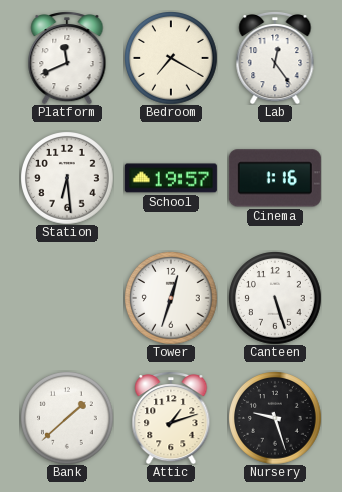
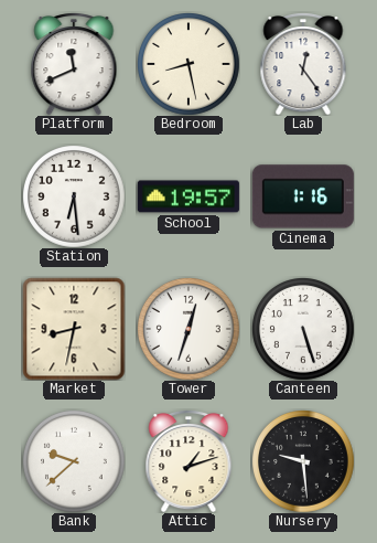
Bedroom: 7:20 -> 8:28 (188, 64)
Market: none -> 8:32 (74, 329)
Bank: 1:38 -> 9:38 (74, 461)
Nursery: 9:27 -> 9:29 (303, 461)
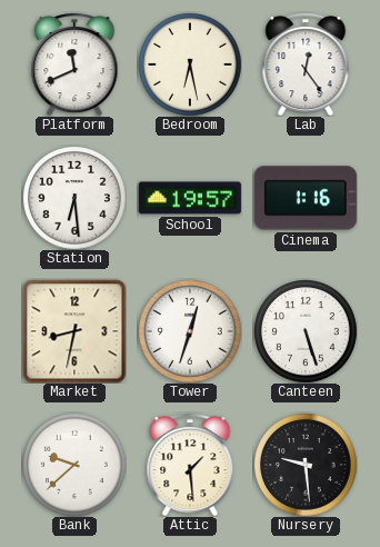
Bedroom: 8:28 -> 6:28 (190, 64)
Attic: 1:12 -> 1:29 (190, 465)
